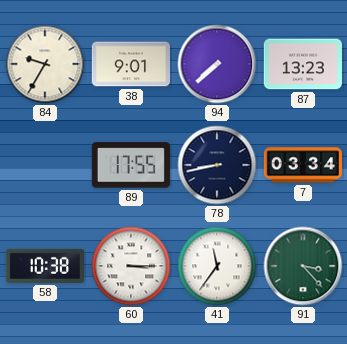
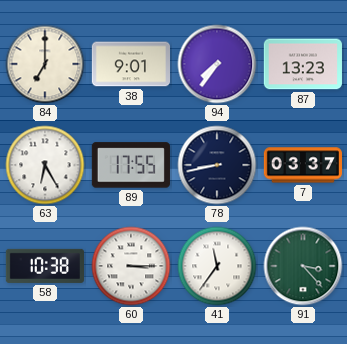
84: 9:35 -> 7:00 (45, 64)
94: 7:38 -> 7:36 (217, 64)
63: none -> 6:25 (45, 165)
7: 03:34 -> 03:37 (302, 165)
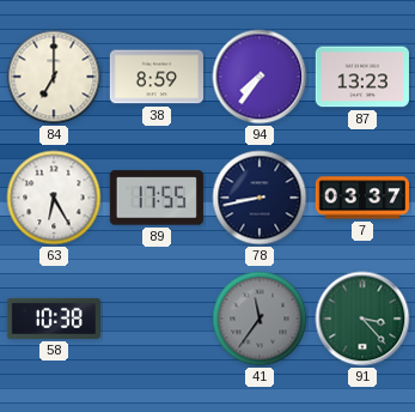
38: 9:01 -> 8:59 (155, 77)
60: 3:15 -> none (131, 266)
41 dial: white -> grey (260, 319)
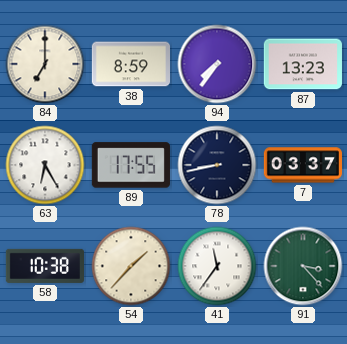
54: none -> 1:37 (131, 266)
41 dial: grey -> white (217, 266)
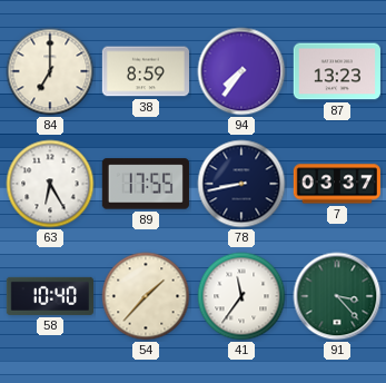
58: 10:38 -> 10:40 (49, 296)
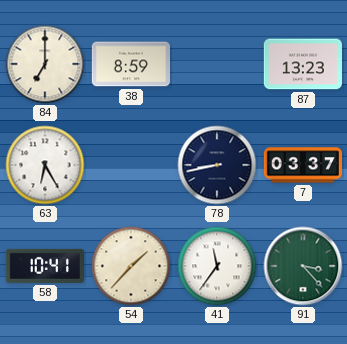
94: 7:36 -> none (241, 71)
89: 17:55 -> none (146, 184)
58: 10:40 -> 10:41 (44, 266)
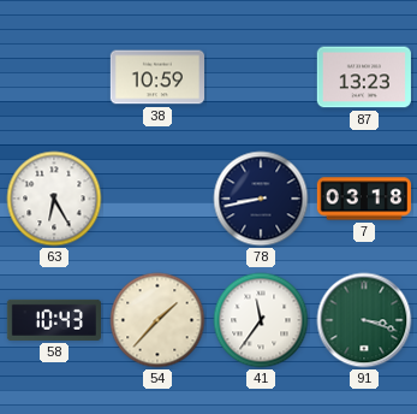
84: 7:00 -> none (45, 64)
38: 8:59 -> 10:59 (156, 77)
7: 03:37 -> 03:18 (363, 199)
58: 10:41 -> 10:43 (53, 320)
91: 3:23 -> 3:18 (364, 320)
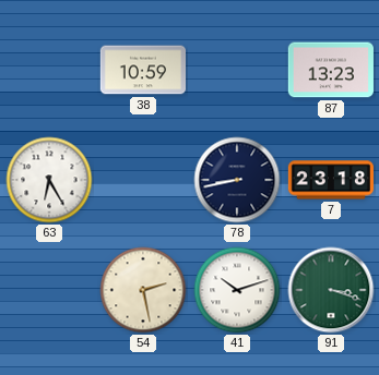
7: 03:18 -> 23:18 (330, 180)
58: 10:43 -> none (53, 320)
54: 1:37 -> 2:28 (143, 290)
41: 11:36 -> 10:12 (237, 290)
